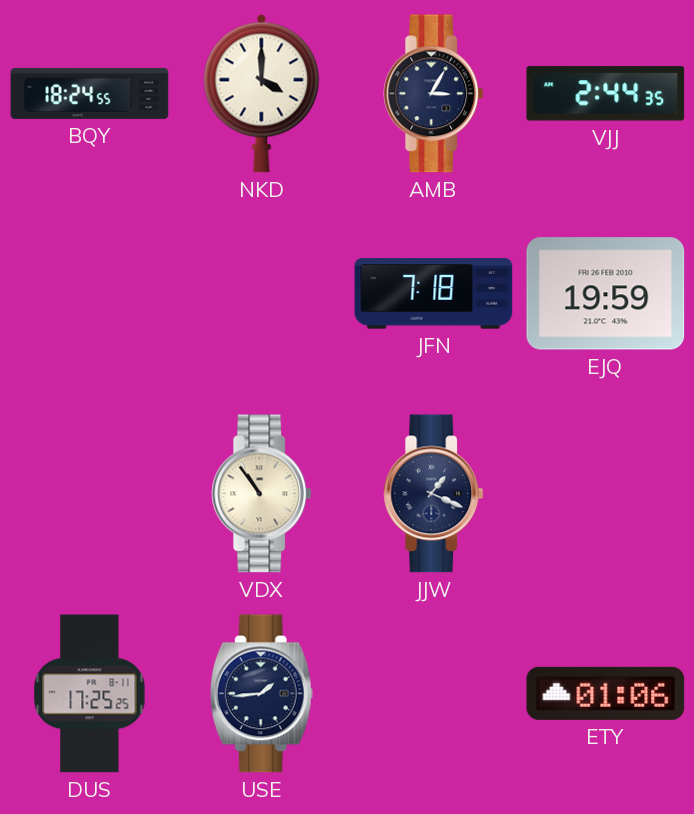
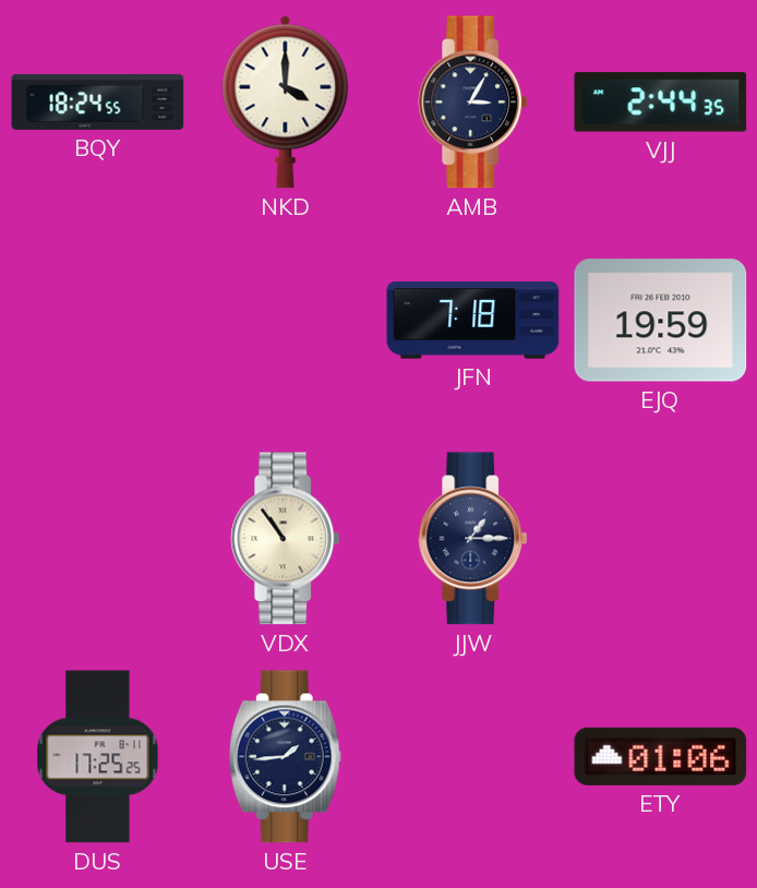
JJW: 1:19 -> 1:15 (473, 539)
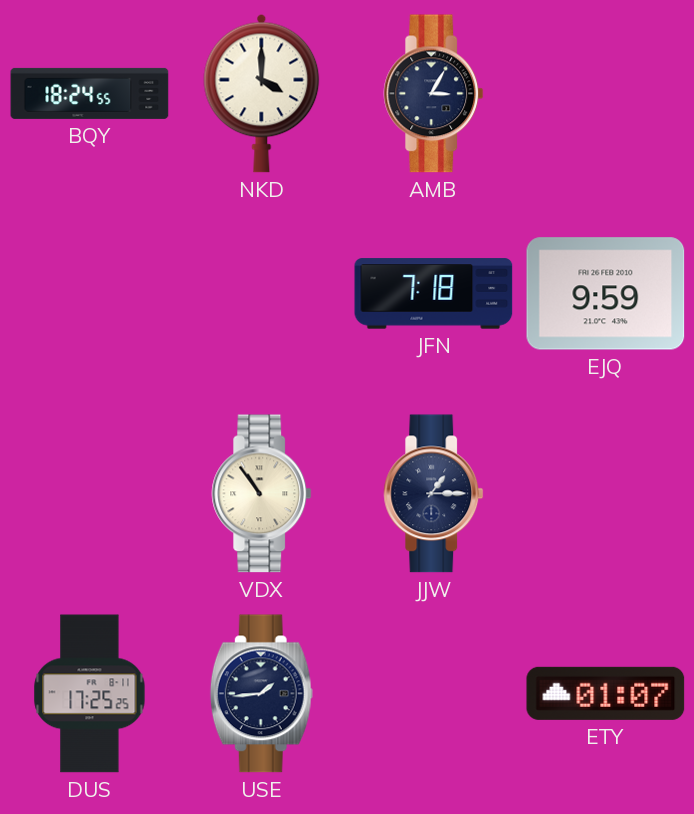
VJJ: 2:44 -> none (661, 103)
EJQ: 19:59 -> 9:59 (606, 294)
ETY: 01:06 -> 01:07 (606, 693)
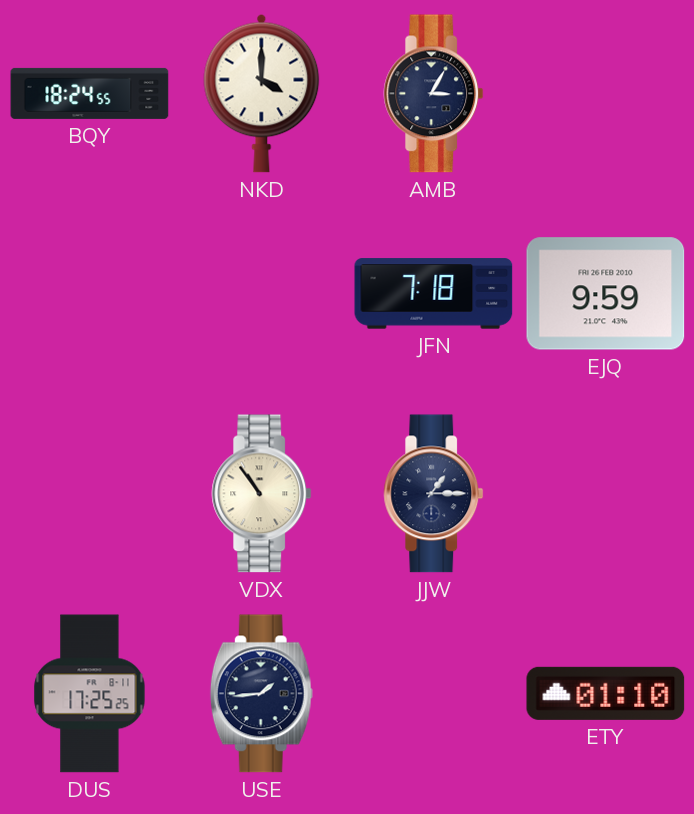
ETY: 01:07 -> 01:10 (606, 693)
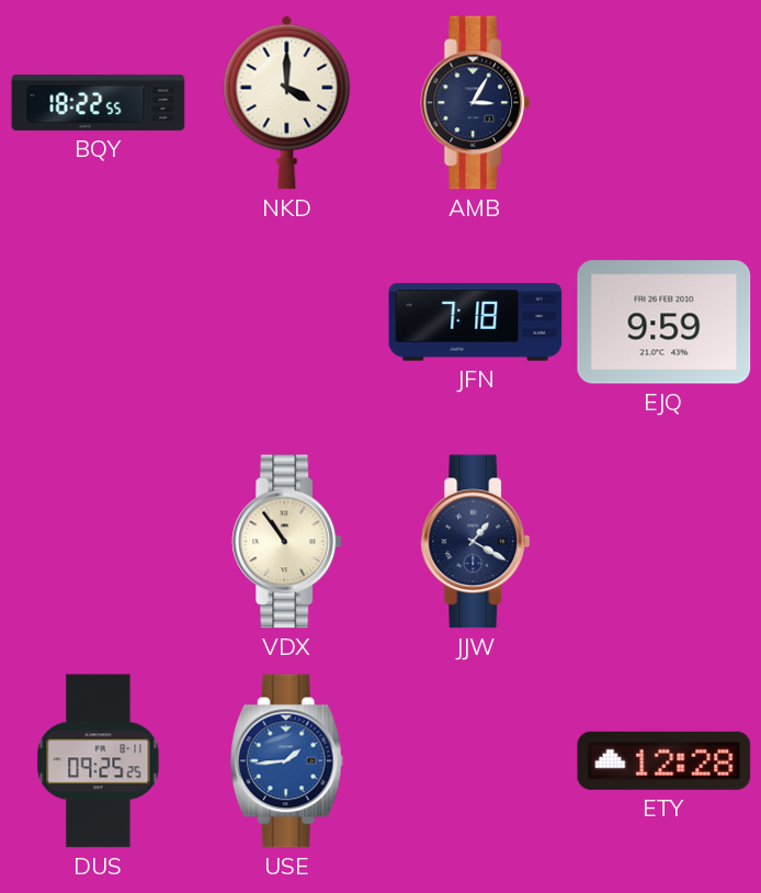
BQY: 18:24 -> 18:22 (99, 102)
JJW: 1:15 -> 1:20 (476, 542)
DUS: 17:25 -> 09:25 (99, 761)
USE dial: navy -> blue (286, 761)
ETY: 01:10 -> 12:28 (665, 760)
